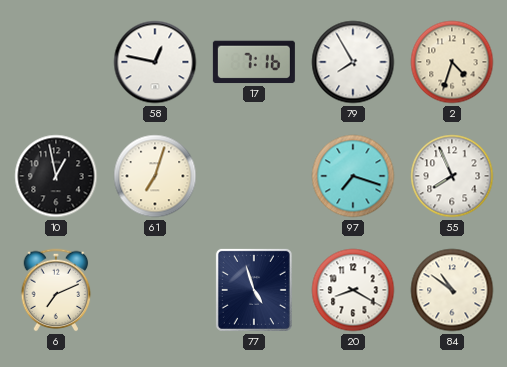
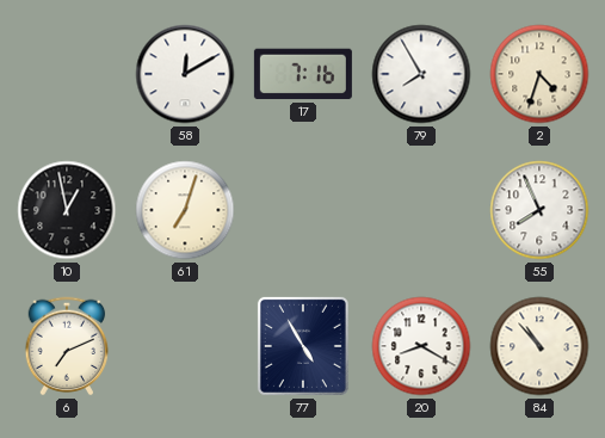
58: 12:47 -> 12:10 (185, 74)
97: 7:18 -> none (353, 176)
77: 4:57 -> 4:55 (303, 346)
84: 10:51 -> 10:53 (539, 346)
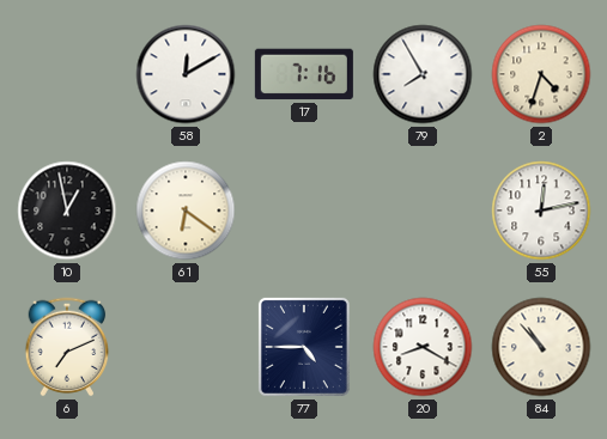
61: 7:03 -> 6:21 (186, 211)
55: 7:56 -> 12:13 (541, 211)
77: 4:55 -> 4:45 (304, 347)
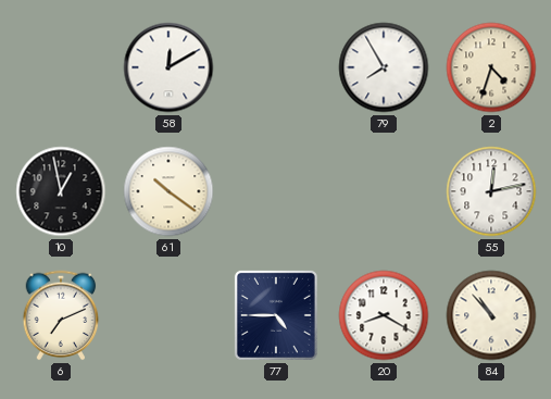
17: 7:16 -> none (304, 74)
61: 6:21 -> 10:21 (168, 191)
